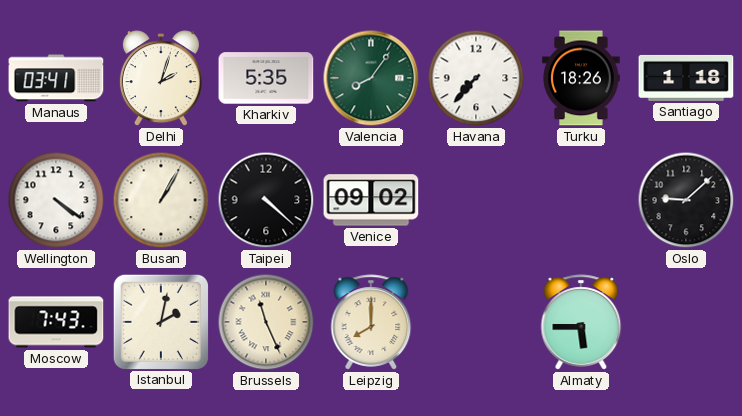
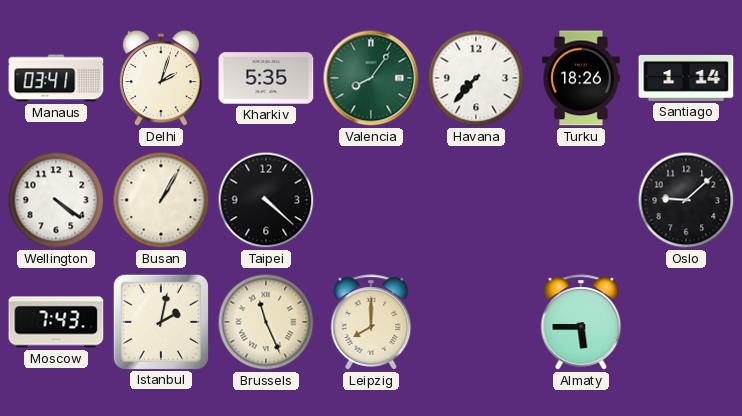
Santiago: 1:18 -> 1:14 (686, 78)
Venice: 09:02 -> none (371, 200)
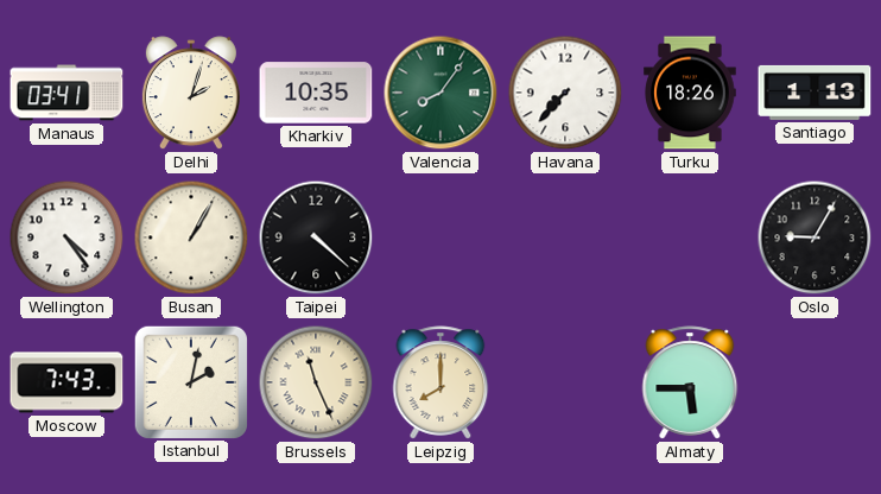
Kharkiv: 5:35 -> 10:35 (316, 93)
Santiago: 1:14 -> 1:13 (815, 93)
Wellington: 4:21 -> 4:24 (66, 237)
Oslo: 9:08 -> 9:05 (815, 237)
